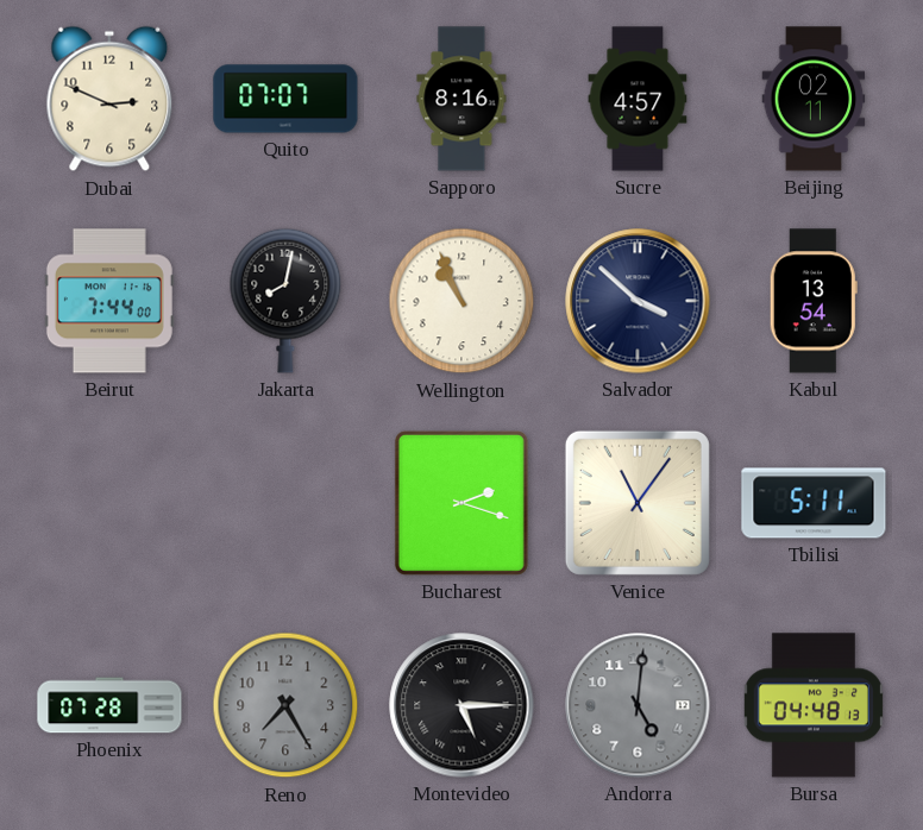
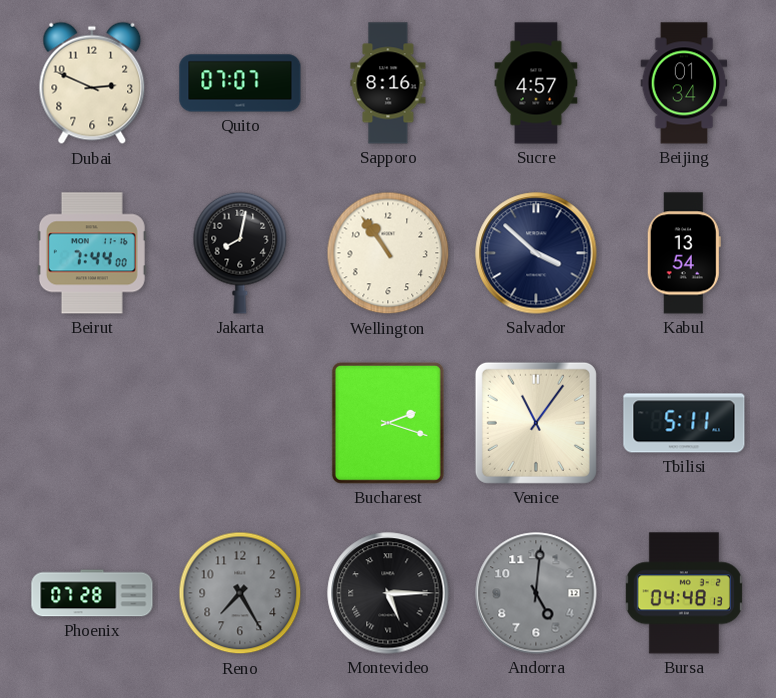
Beijing: 02:11 -> 01:34 (684, 83)
Wellington: 10:56 -> 10:54 (388, 253)
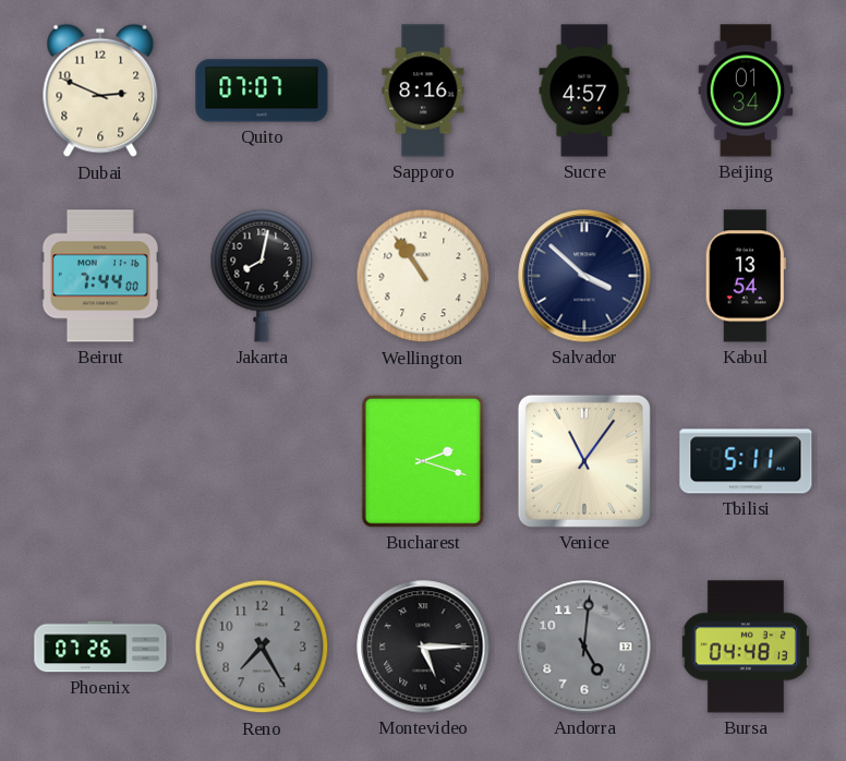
Phoenix: 07:28 -> 07:26 (100, 647)
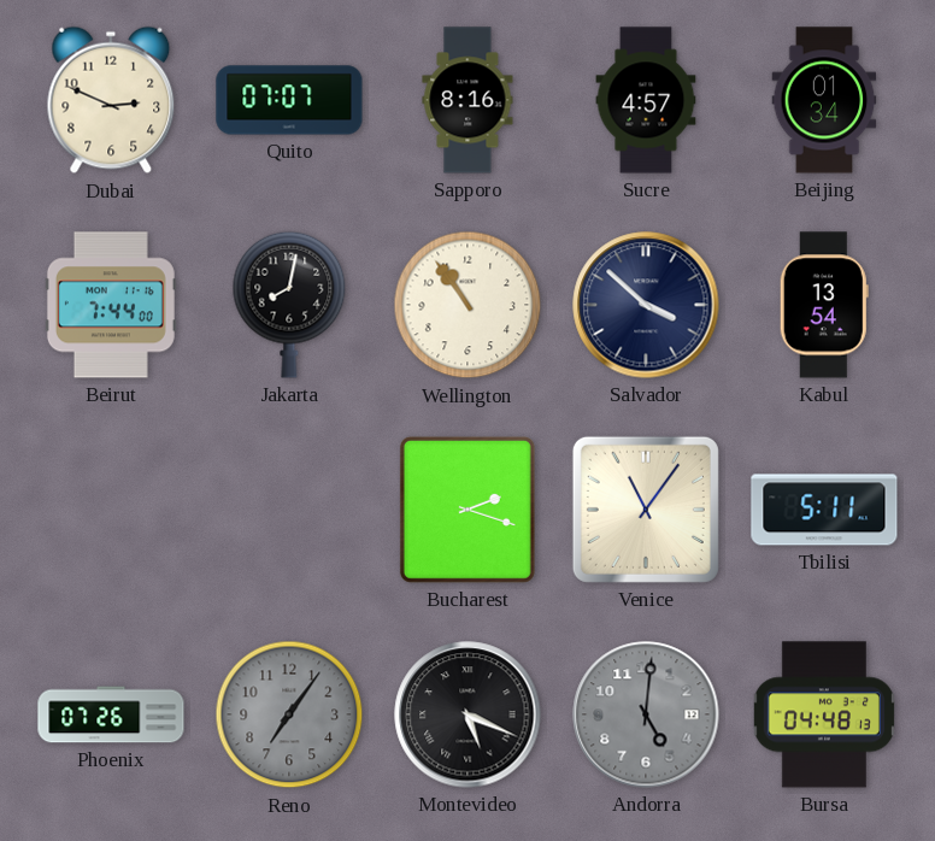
Reno: 7:25 -> 7:06 (289, 714)
Montevideo: 5:15 -> 5:19 (467, 714)
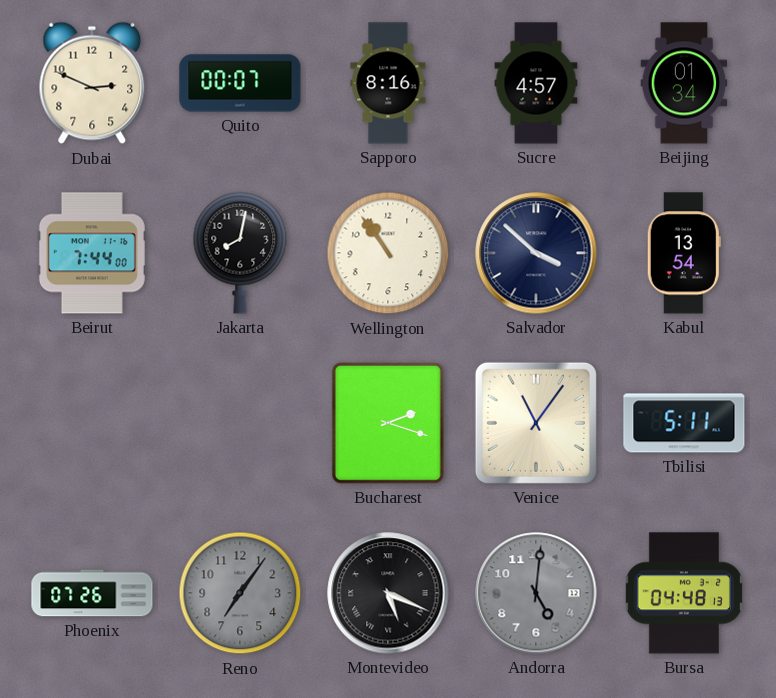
Quito: 07:07 -> 00:07 (240, 83)
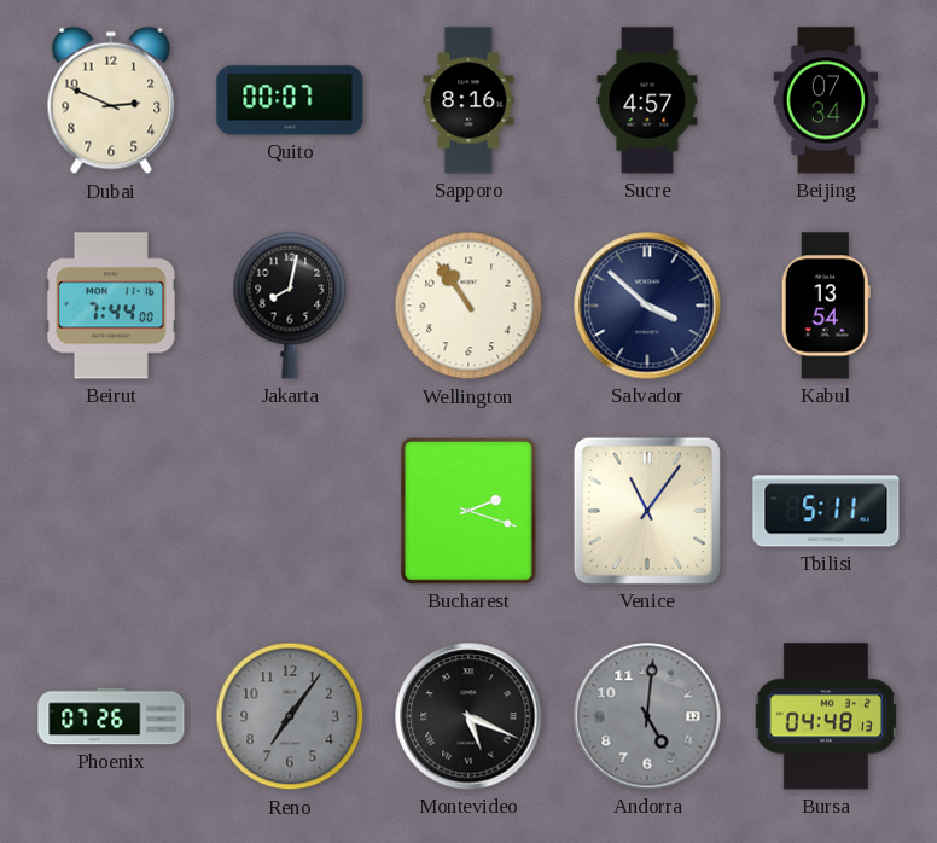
Beijing: 01:34 -> 07:34 (826, 100)
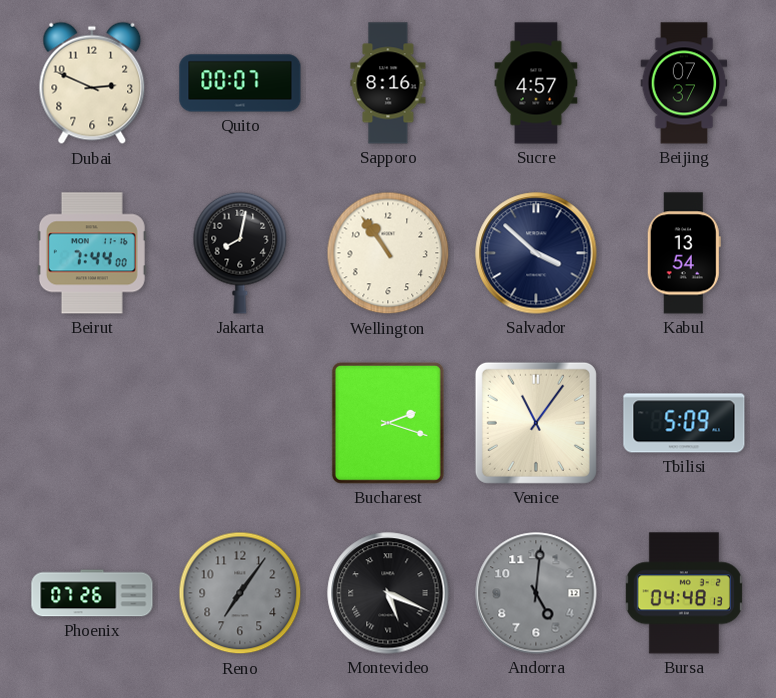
Beijing: 07:34 -> 07:37 (684, 83)
Tbilisi: 5:11 -> 5:09 (684, 423)
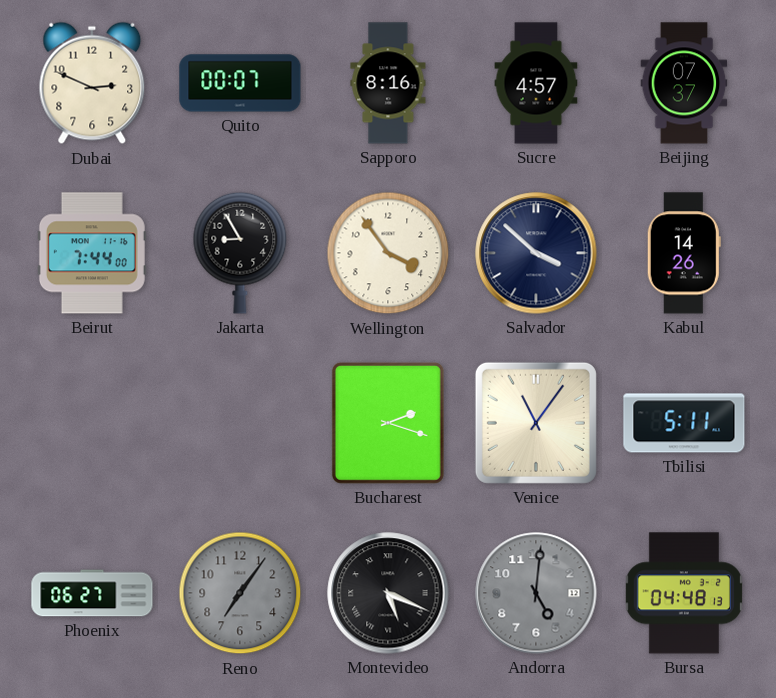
Jakarta: 8:02 -> 8:55 (240, 253)
Wellington: 10:54 -> 3:54 (388, 253)
Kabul: 13:54 -> 14:26 (684, 253)
Tbilisi: 5:09 -> 5:11 (684, 423)
Phoenix: 07:26 -> 06:27 (92, 593)
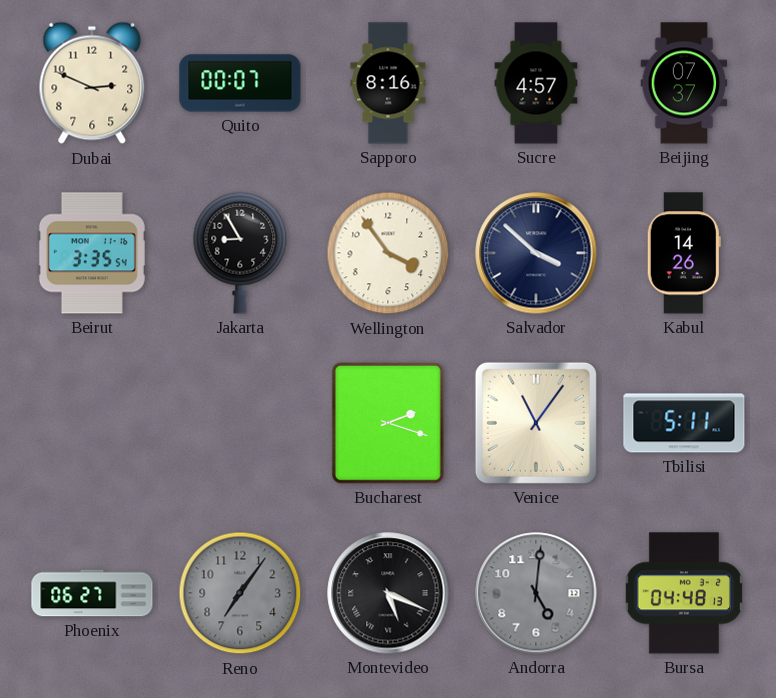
Beirut: 7:44 -> 3:35 (92, 253)
